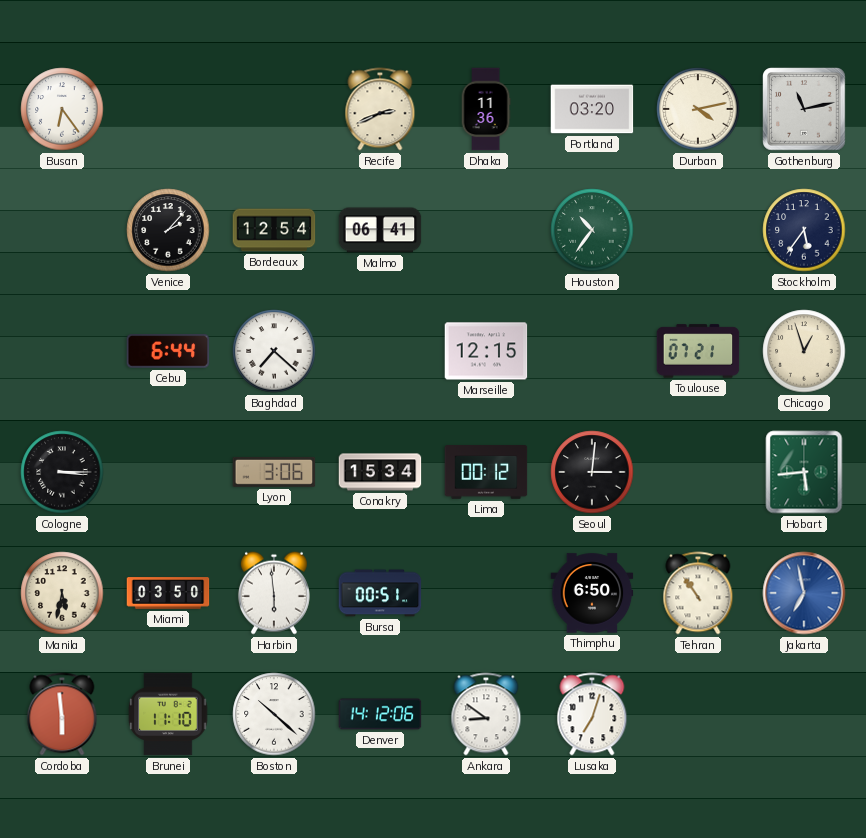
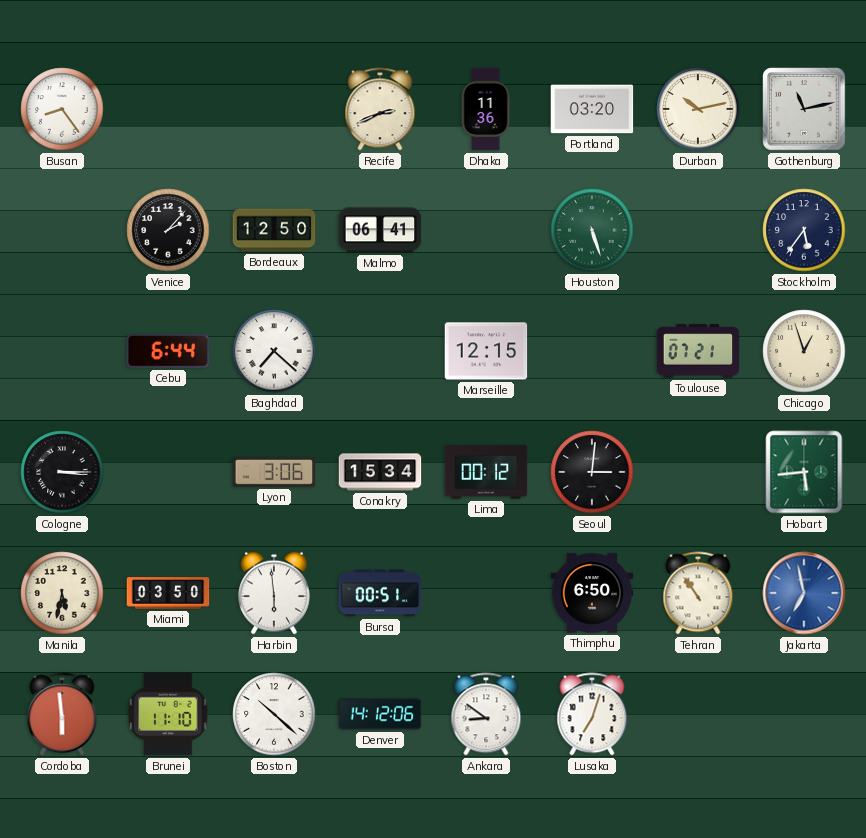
Busan: 6:24 -> 8:24 (62, 109)
Durban: 4:13 -> 10:13 (698, 109)
Bordeaux: 12:54 -> 12:50 (274, 230)
Houston: 10:36 -> 5:27 (592, 230)
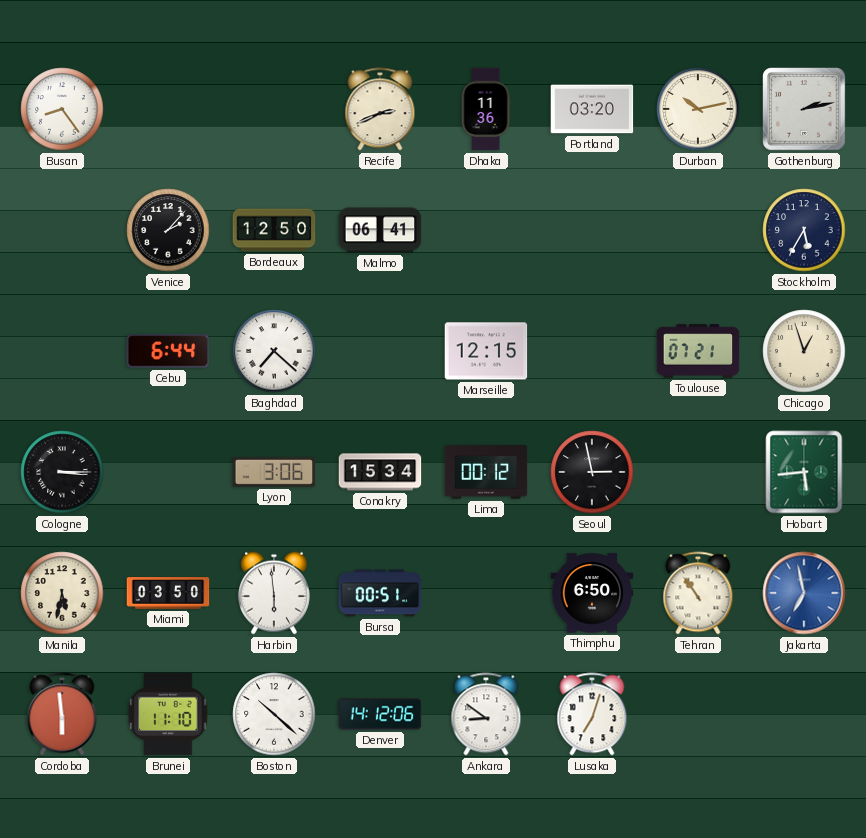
Gothenburg: 11:13 -> 2:13 (804, 109)
Houston: 5:27 -> none (592, 230)
Stockholm: 5:36 -> 5:35 (804, 230)
Seoul: 3:01 -> 2:58 (592, 472)
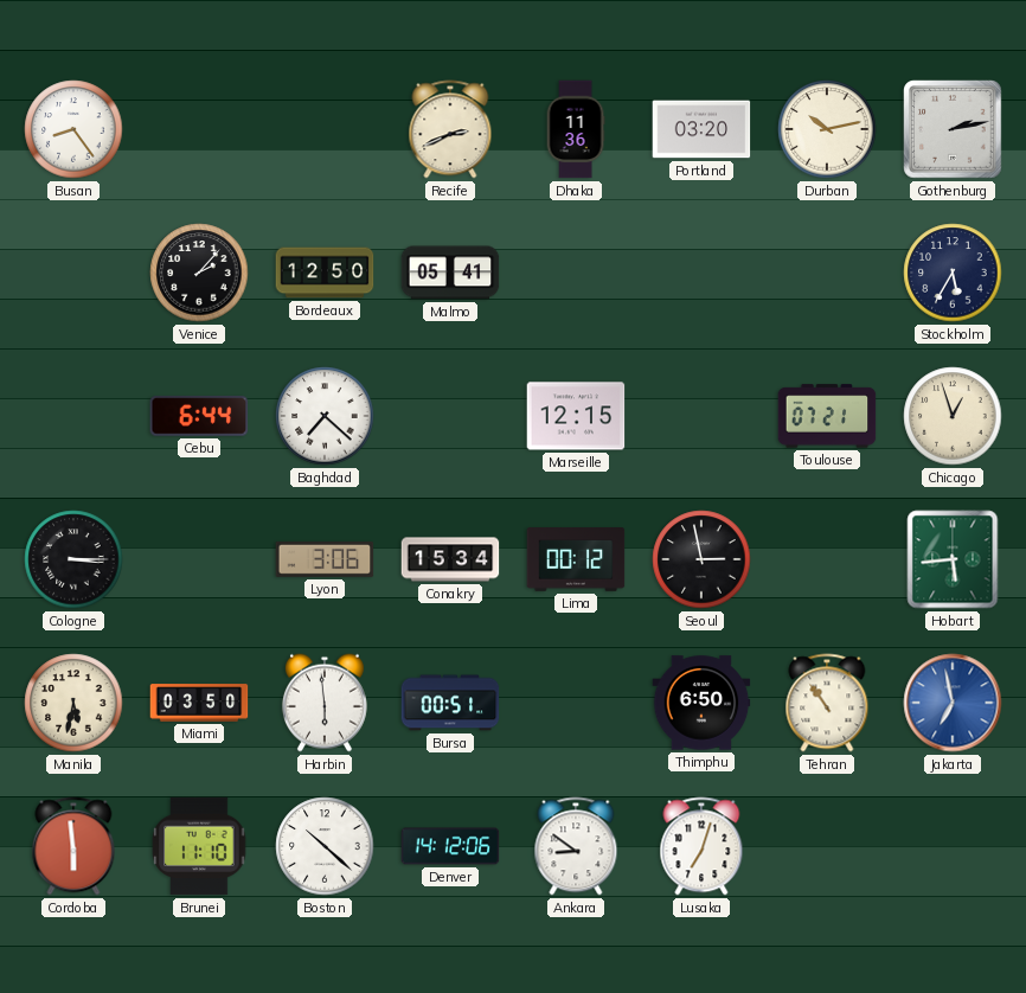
Malmo: 06:41 -> 05:41 (450, 273)
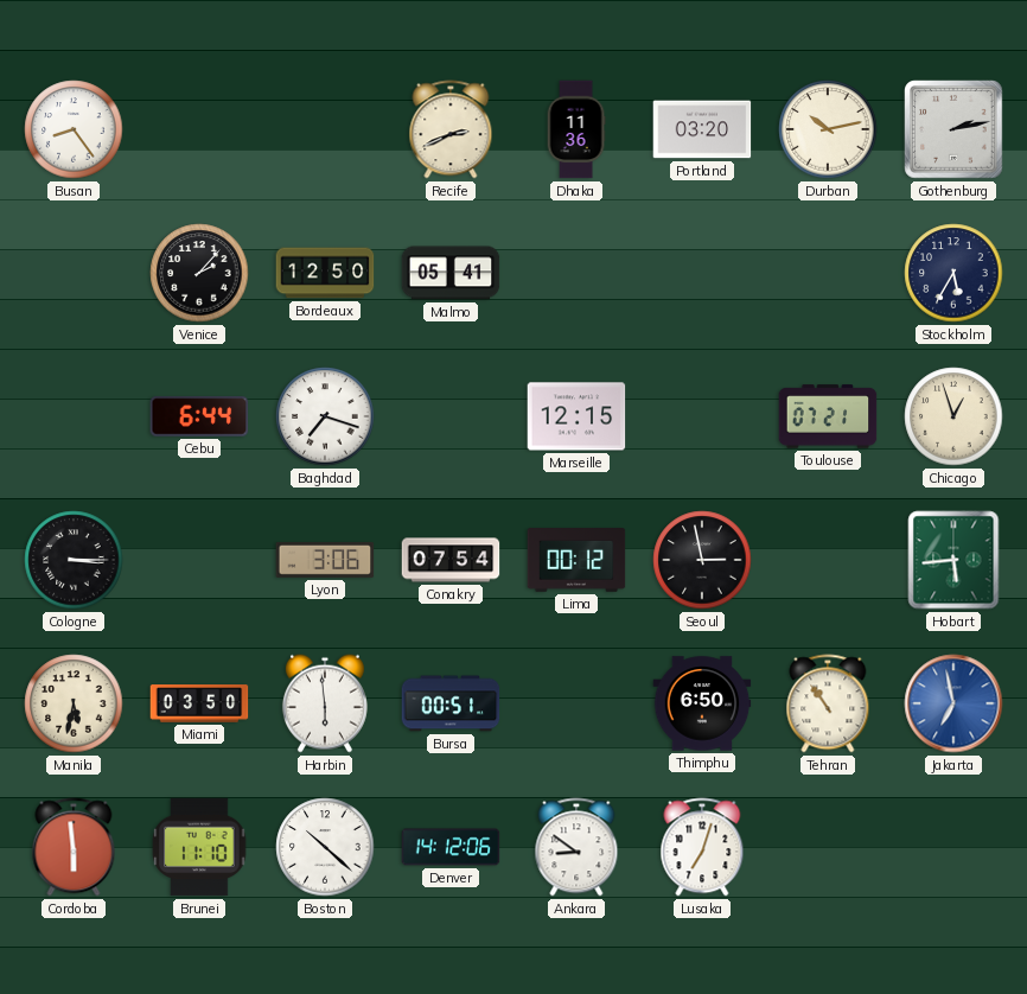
Baghdad: 7:22 -> 7:18 (325, 416)
Conakry: 15:34 -> 07:54 (451, 560)
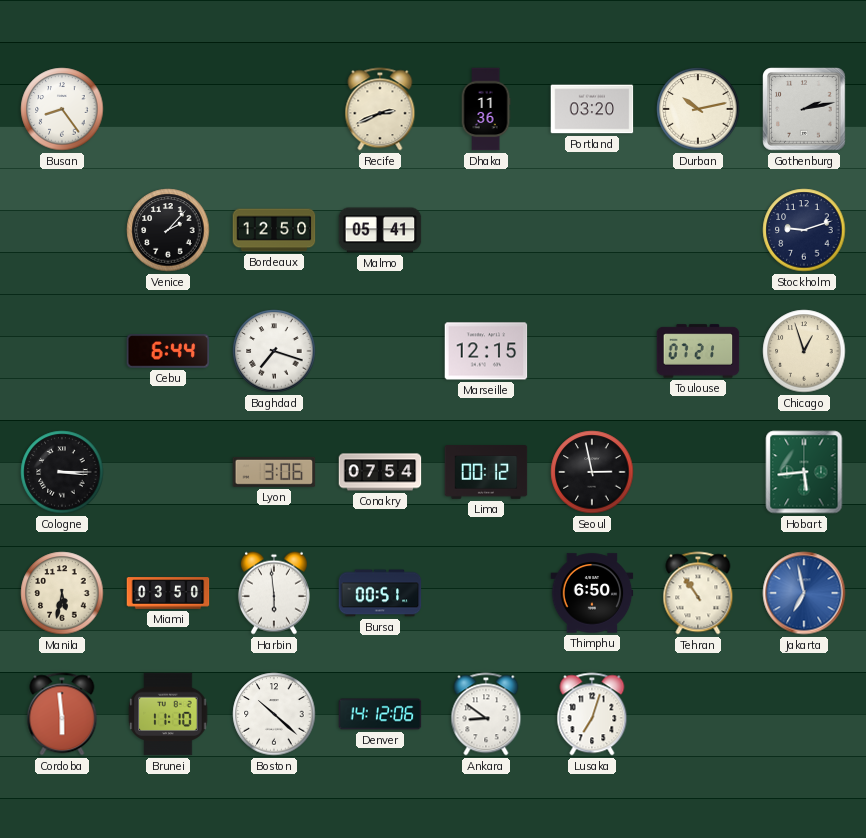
Stockholm: 5:35 -> 9:12 (804, 230)
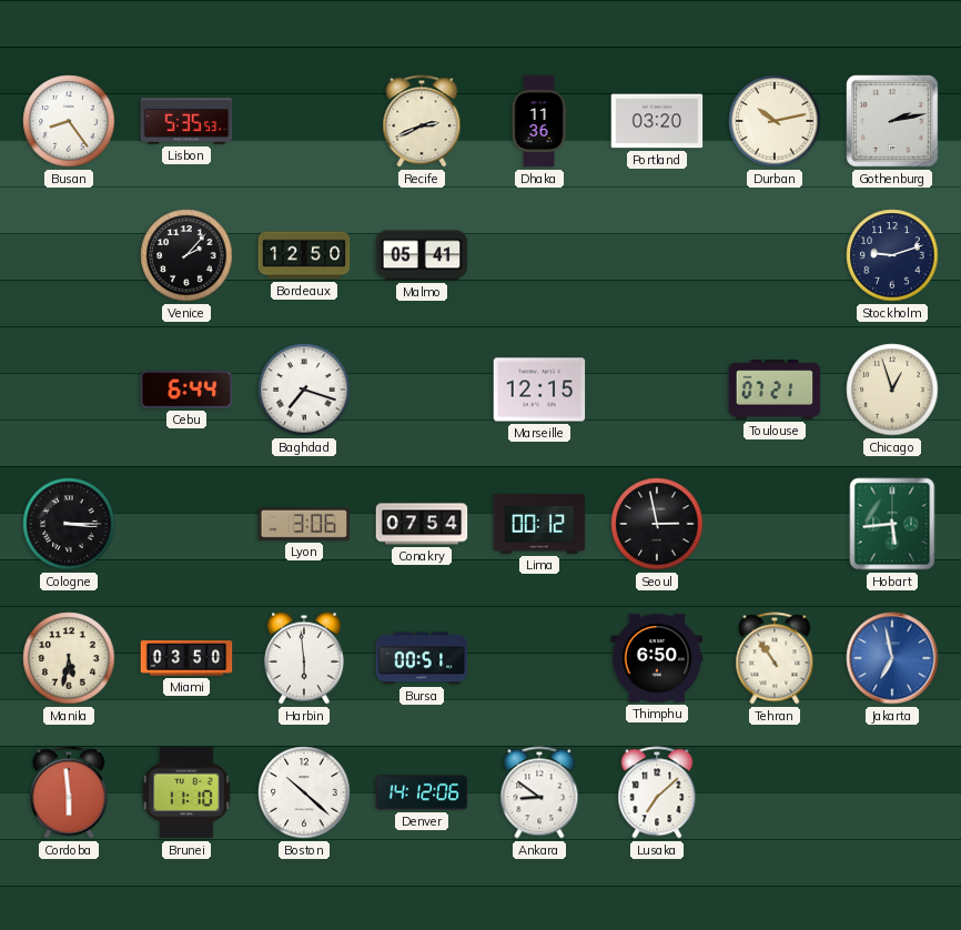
Lisbon: none -> 5:35 (186, 121)
Lusaka: 7:03 -> 7:08 (657, 792)
